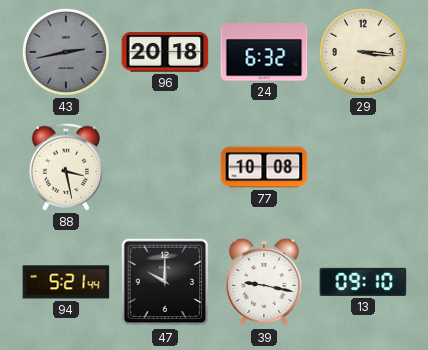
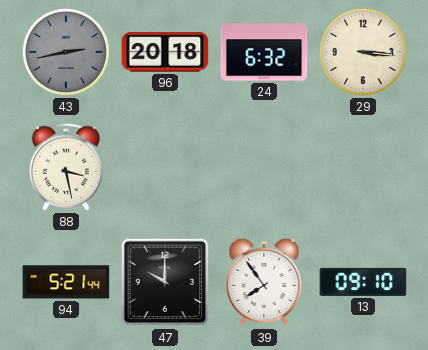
77: 10:08 -> none (264, 167)
39: 9:17 -> 7:54 (264, 282)
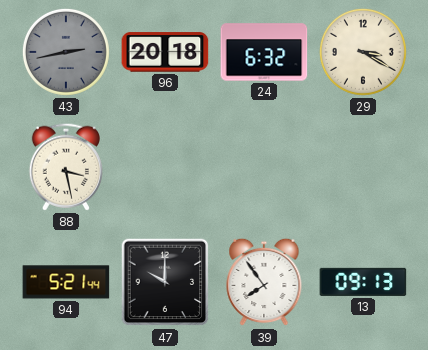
29: 3:16 -> 3:20 (363, 52)
13: 09:10 -> 09:13 (363, 282)
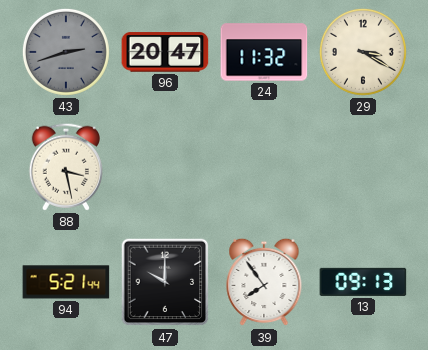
43: 2:43 -> 2:42 (66, 52)
96: 20:18 -> 20:47 (165, 52)
24: 6:32 -> 11:32 (264, 52)
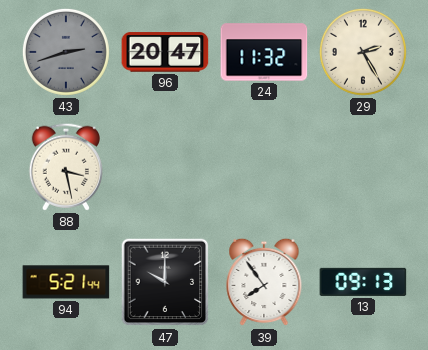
29: 3:20 -> 2:25 (363, 52)
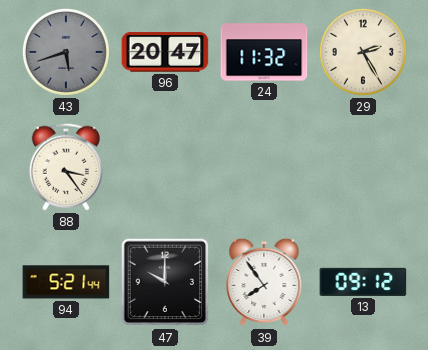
43: 2:42 -> 5:42 (66, 52)
88: 3:28 -> 3:24 (66, 167)
13: 09:13 -> 09:12 (363, 282)
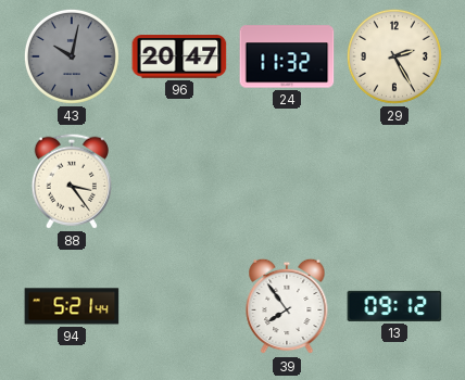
43: 5:42 -> 10:02 (72, 56)
47: 10:00 -> none (165, 282)
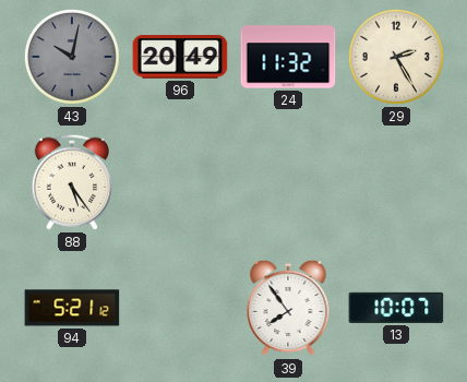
96: 20:47 -> 20:49 (180, 57)
88: 3:24 -> 5:24 (72, 182)
94: 5:21:44 -> 5:21:12 (72, 308)
13: 09:12 -> 10:07 (396, 308)
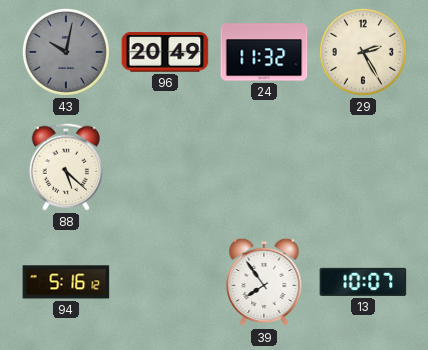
88: 5:24 -> 5:22 (66, 167)
94: 5:21 -> 5:16 (66, 282)
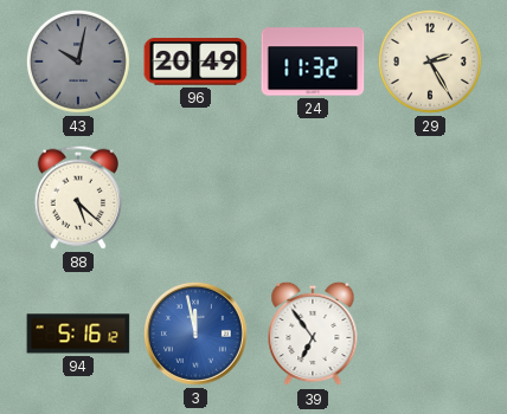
3: none -> 11:58 (195, 334)
39: 7:54 -> 6:54 (313, 334)
13: 10:07 -> none (363, 282)
